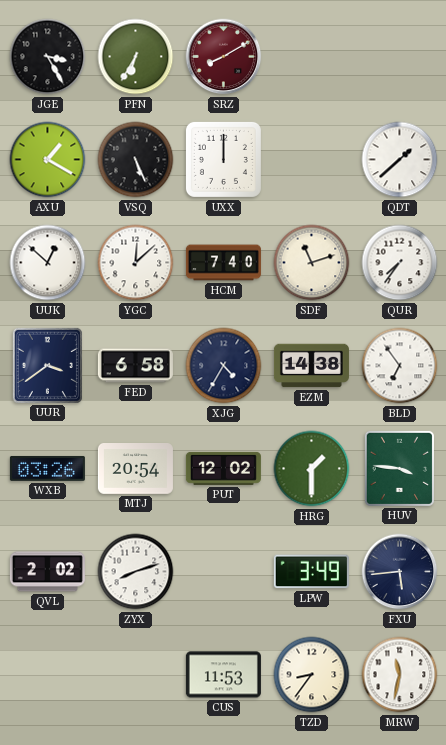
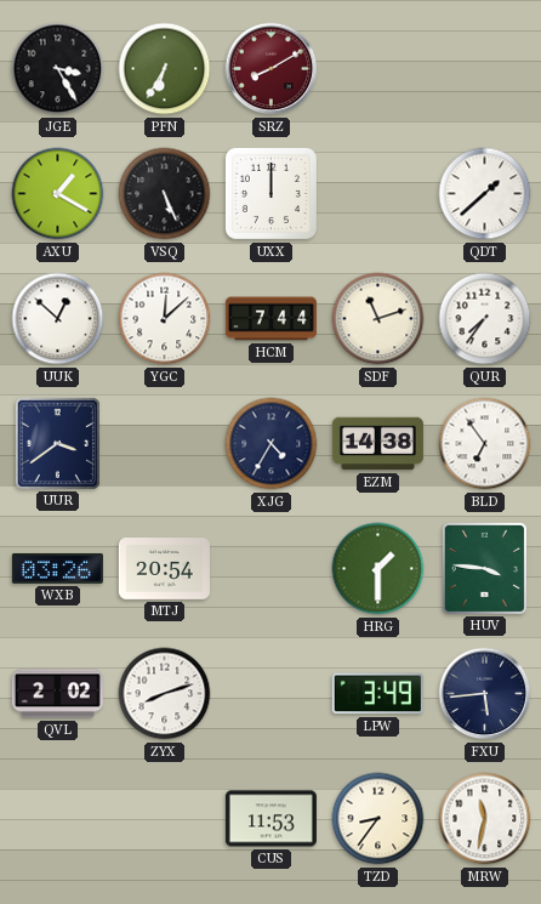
HCM: 7:40 -> 7:44 (270, 319)
FED: 6:58 -> none (135, 366)
PUT: 12:02 -> none (223, 468)
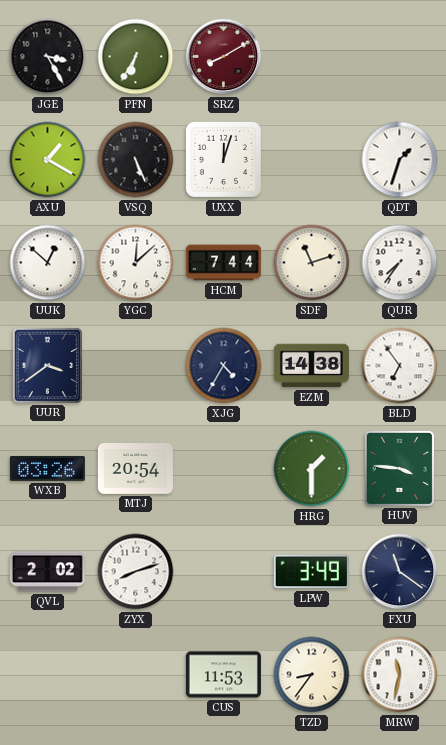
UXX: 12:00 -> 12:03 (223, 159)
QDT: 1:38 -> 1:33 (400, 160)
FXU: 5:44 -> 11:21 (400, 572)
